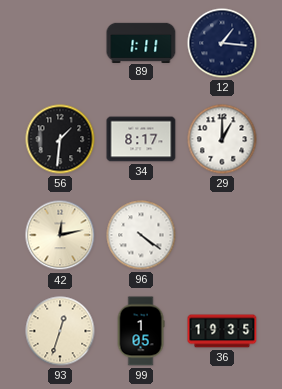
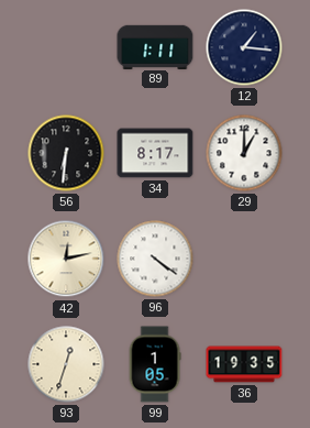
56: 1:31 -> 6:31 (66, 153)
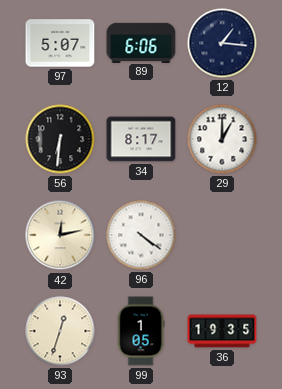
97: none -> 5:07 (60, 43)
89: 1:11 -> 6:06 (141, 42)
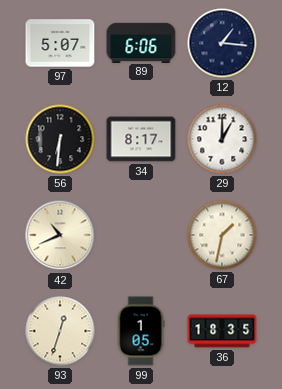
42: 12:13 -> 10:41 (60, 235)
96: 4:21 -> none (141, 235)
67: none -> 1:32 (222, 235)
36: 19:35 -> 18:35 (222, 331)
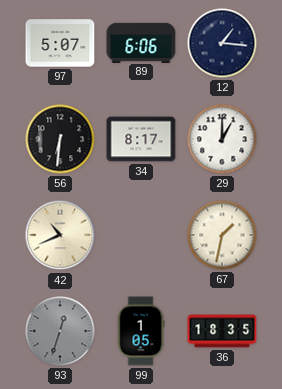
93 dial: cream -> grey (60, 331)
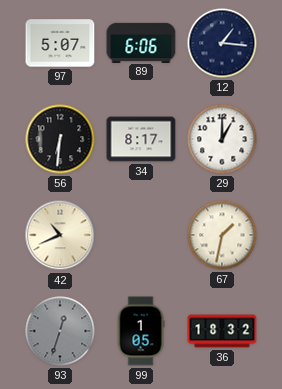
36: 18:35 -> 18:32 (222, 331)
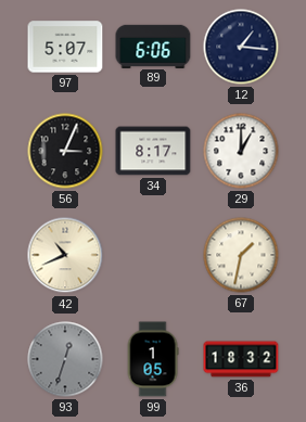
56: 6:31 -> 3:04 (65, 151)
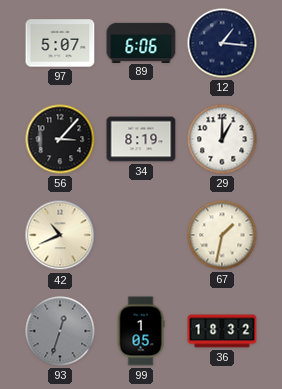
56: 3:04 -> 3:07 (60, 139)
34: 8:17 -> 8:19 (141, 139)
